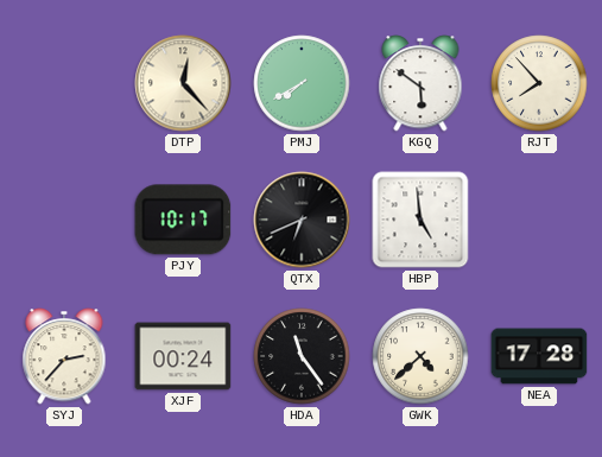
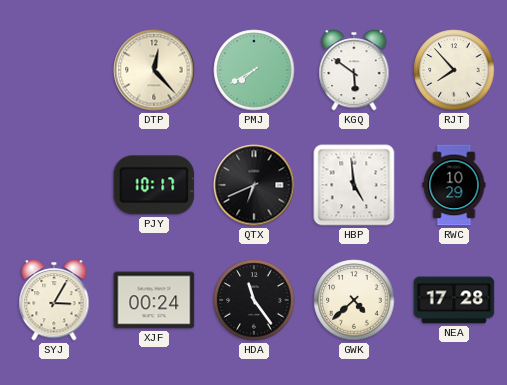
RWC: none -> 10:29 (454, 185)
SYJ: 2:37 -> 3:05 (54, 300)
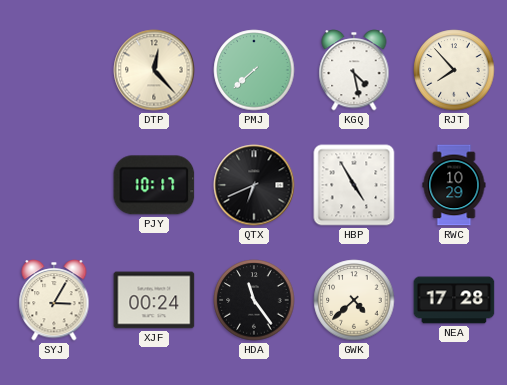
PMJ: 7:40 -> 7:38 (254, 70)
KGQ: 5:51 -> 4:28 (354, 70)
HBP: 4:59 -> 4:55 (354, 185)
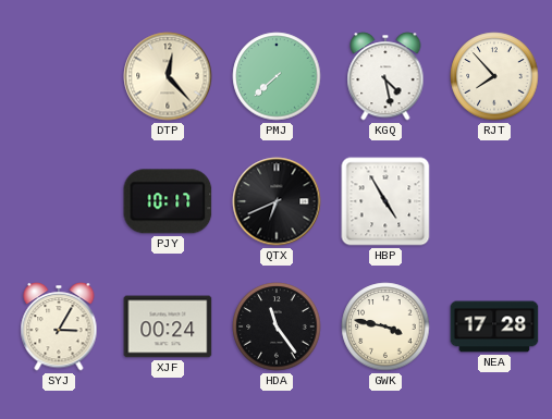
RWC: 10:29 -> none (454, 185)
GWK: 4:38 -> 3:47 (385, 326)
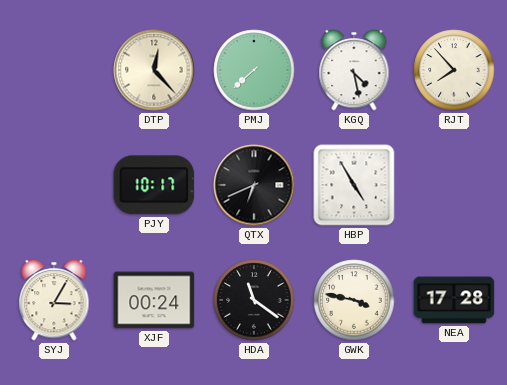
HDA: 11:24 -> 11:21 (254, 300)
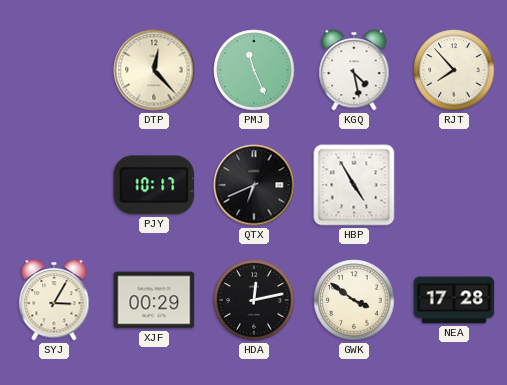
PMJ: 7:38 -> 11:26 (254, 70)
XJF: 00:24 -> 00:29 (154, 300)
HDA: 11:21 -> 12:13 (254, 300)
GWK: 3:47 -> 3:51 (354, 300)
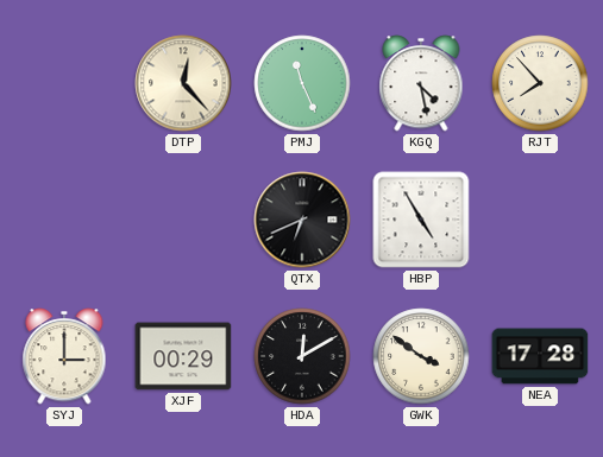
PJY: 10:17 -> none (154, 185)
SYJ: 3:05 -> 3:00 (64, 356)
HDA: 12:13 -> 12:10 (302, 356)
